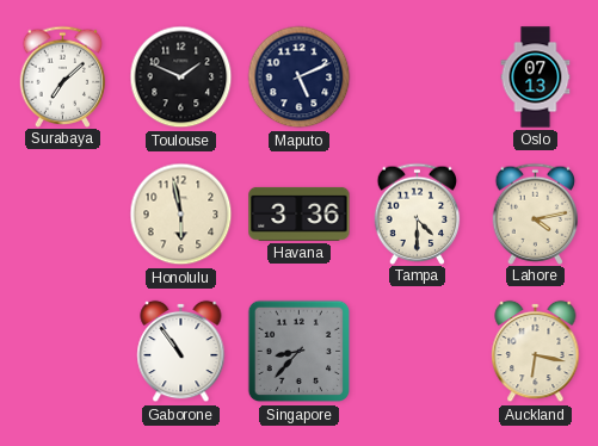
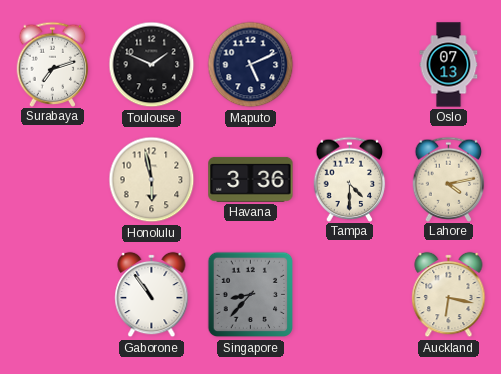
Surabaya: 7:08 -> 7:12 (53, 64)
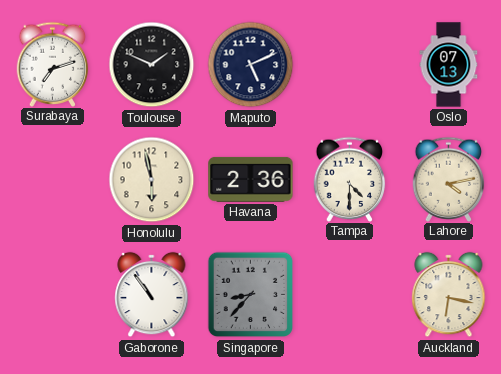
Havana: 3:36 -> 2:36 (251, 179)
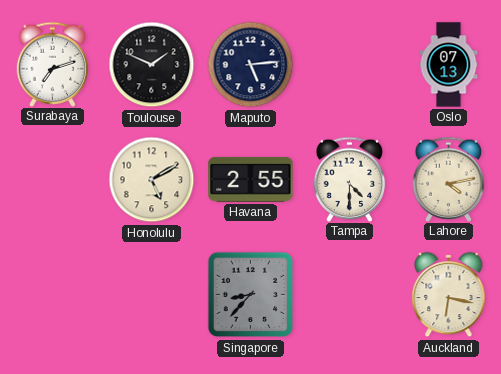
Maputo: 5:11 -> 5:14 (251, 65)
Honolulu: 5:58 -> 5:10 (152, 180)
Havana: 2:36 -> 2:55 (251, 179)
Gaborone: 10:54 -> none (152, 295)
